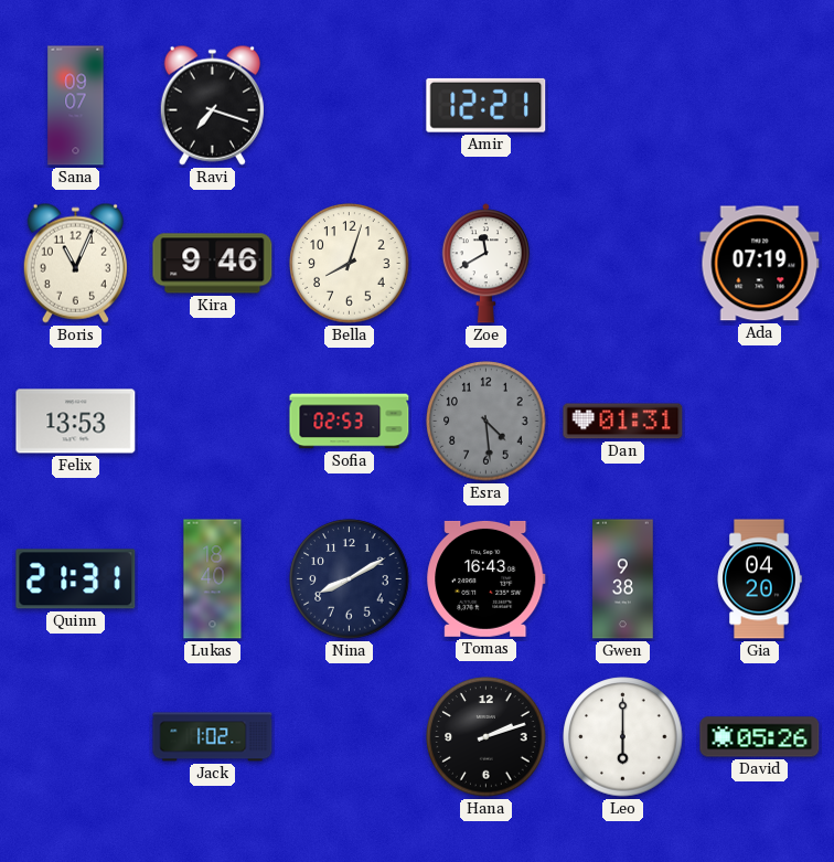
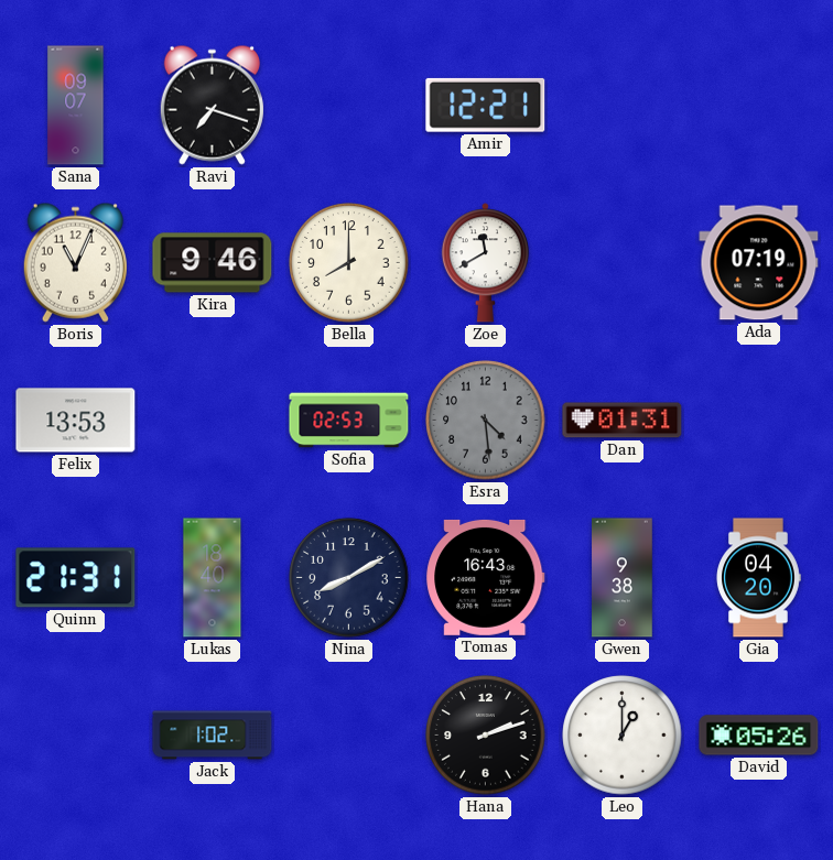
Bella: 8:03 -> 8:00 (349, 263)
Leo: 6:00 -> 1:00 (623, 736)
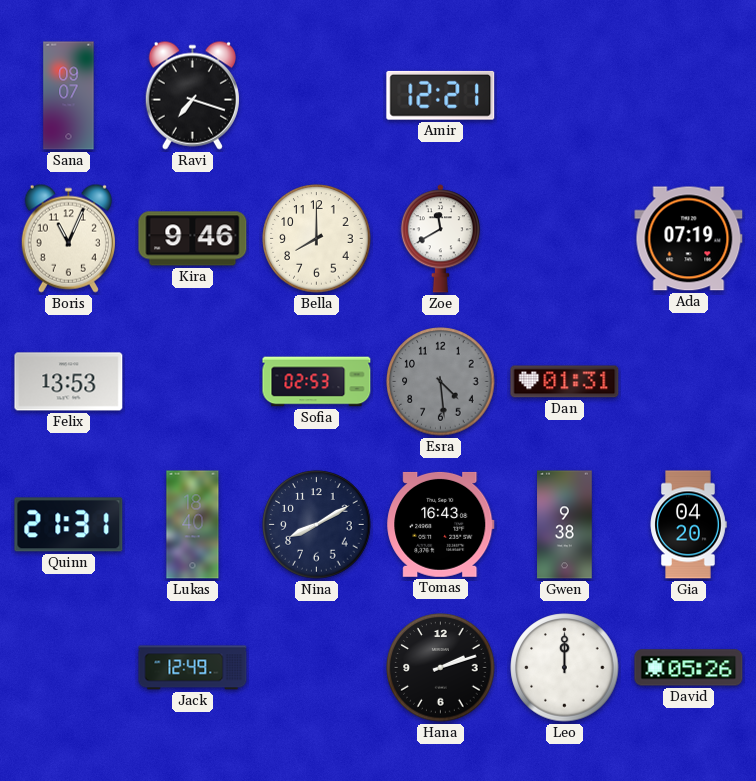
Jack: 1:02 -> 12:49 (193, 668)
Leo: 1:00 -> 12:00 (565, 668)
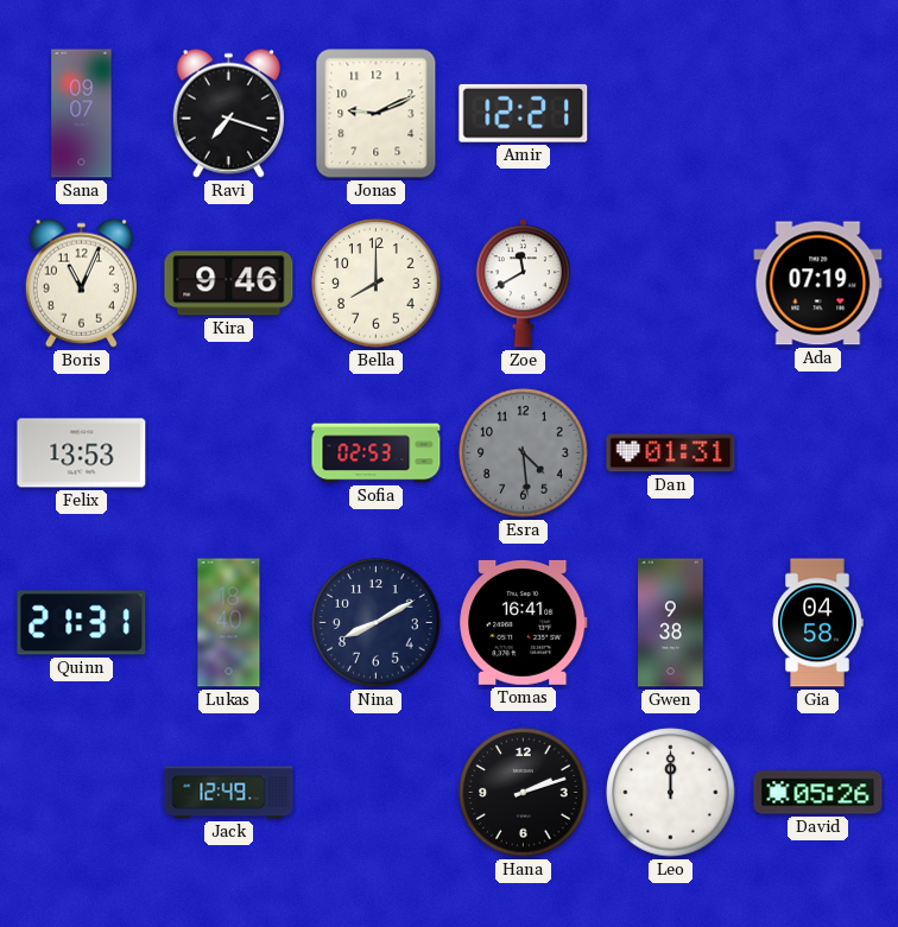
Jonas: none -> 9:11 (377, 114)
Tomas: 16:43 -> 16:41 (524, 622)
Gia: 04:20 -> 04:58 (817, 623)
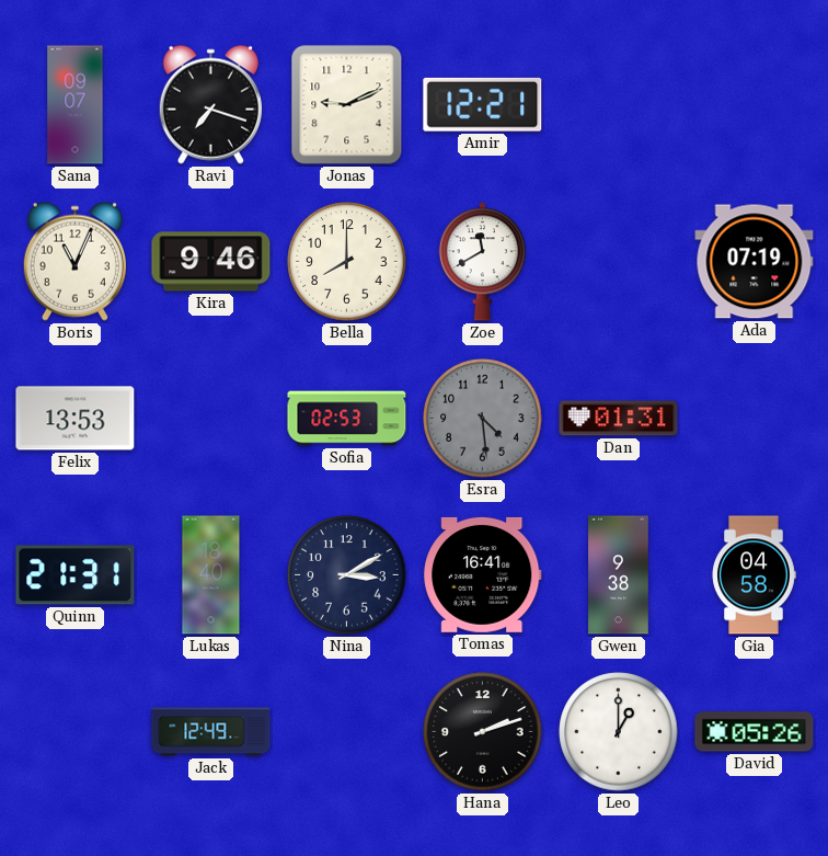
Nina: 8:10 -> 3:10 (347, 575)
Leo: 12:00 -> 1:00 (619, 732)
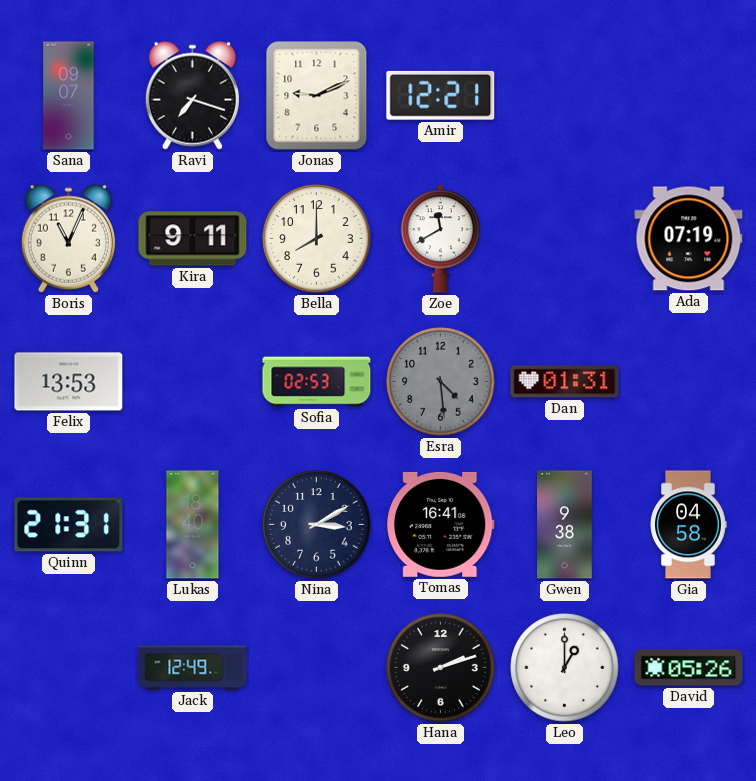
Kira: 9:46 -> 9:11 (193, 239)
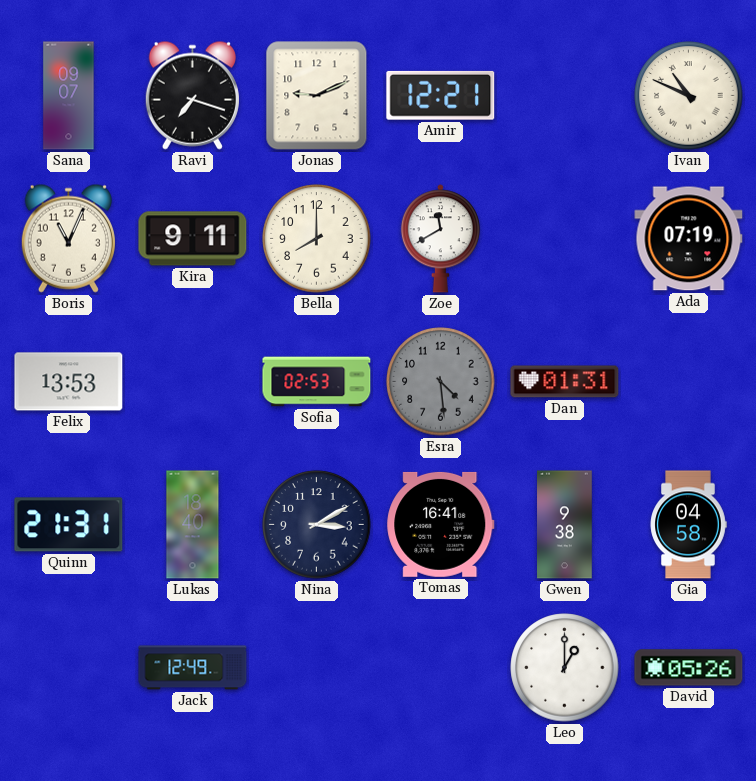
Ivan: none -> 10:49 (689, 96)
Hana: 2:12 -> none (441, 668)
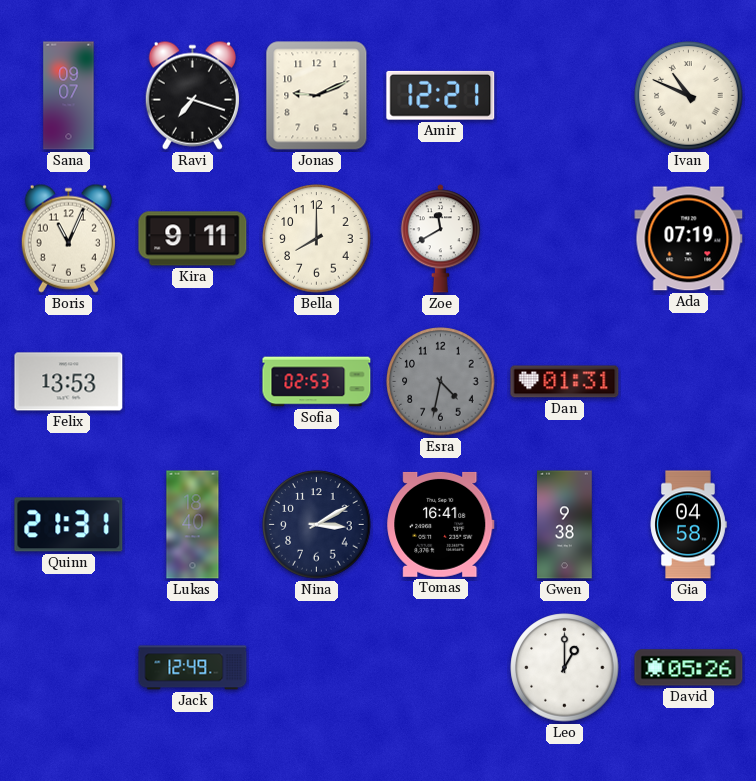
Esra: 4:29 -> 4:32 (441, 382)
